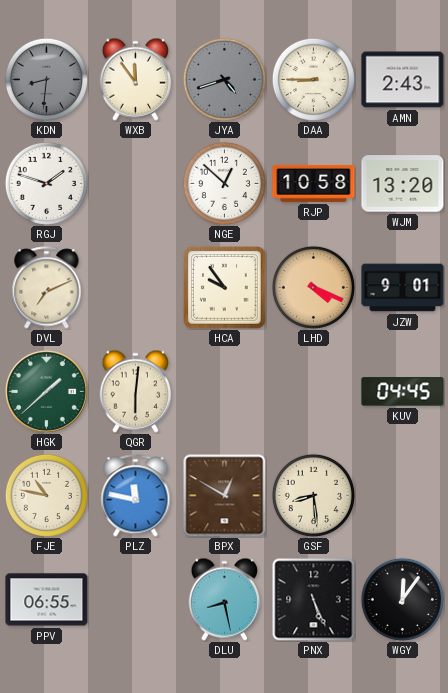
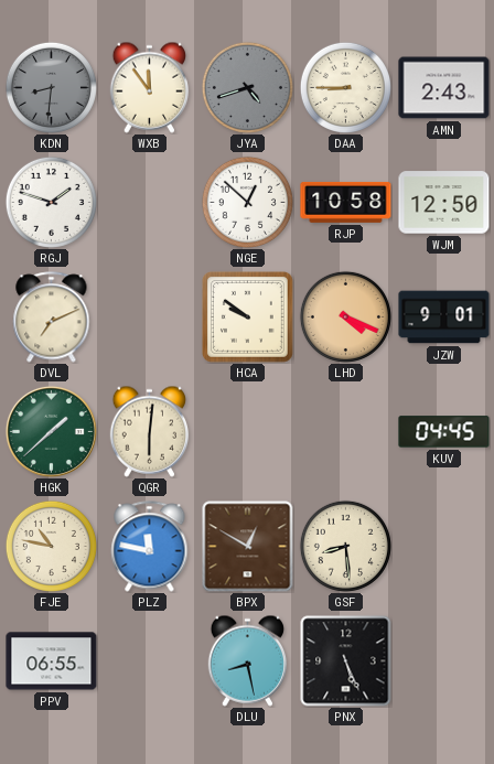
WJM: 13:20 -> 12:50 (444, 203)
HCA: 9:54 -> 9:51 (248, 318)
WGY: 12:06 -> none (402, 599)
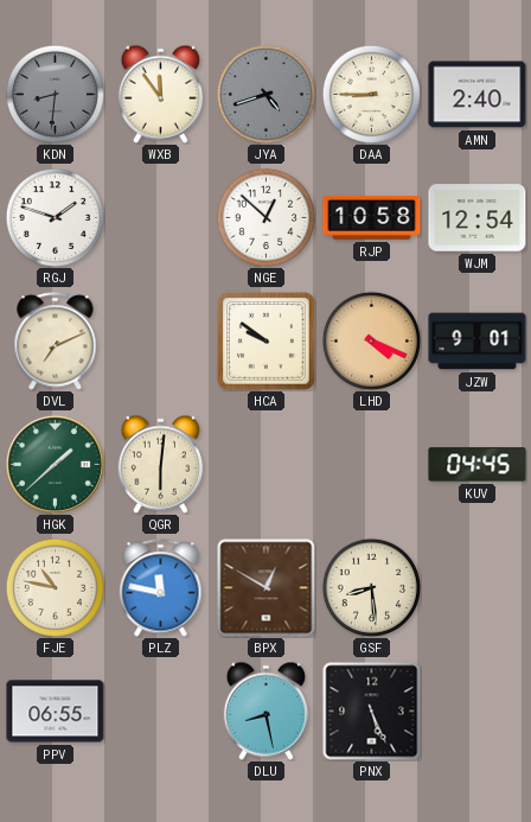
AMN: 2:43 -> 2:40 (478, 95)
WJM: 12:50 -> 12:54 (478, 218)
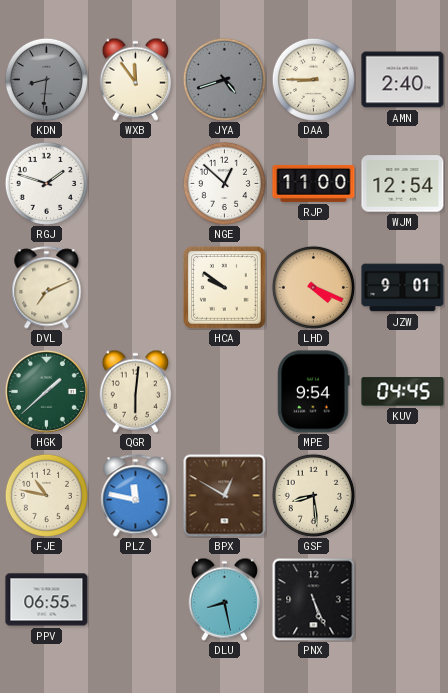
RJP: 10:58 -> 11:00 (314, 183)
MPE: none -> 9:54 (314, 392)
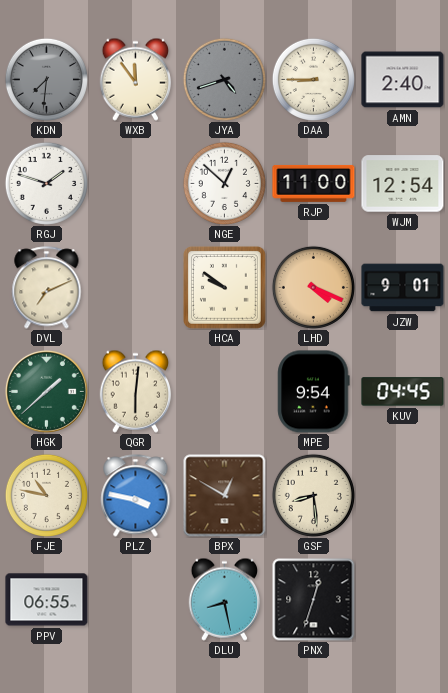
KDN: 8:31 -> 7:31 (46, 79)
PLZ: 11:47 -> 3:47 (136, 496)
PNX: 5:26 -> 12:33 (314, 600)
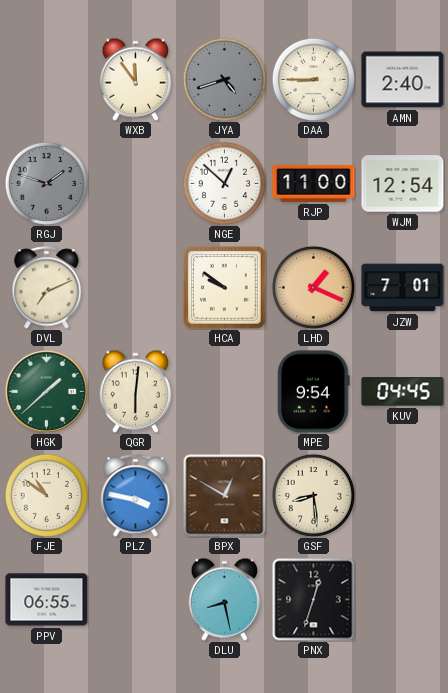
KDN: 7:31 -> none (46, 79)
RGJ dial: white -> grey (46, 183)
LHD: 4:19 -> 1:19 (313, 287)
JZW: 9:01 -> 7:01 (403, 288)
FJE: 10:47 -> 10:51 (46, 495)
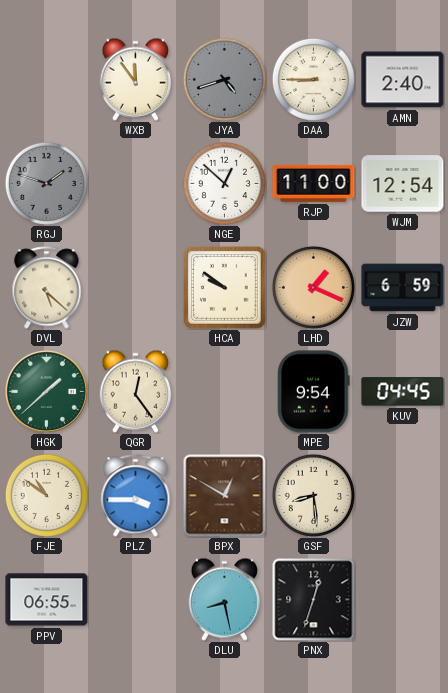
DVL: 7:11 -> 5:22 (47, 288)
JZW: 7:01 -> 6:59 (403, 288)
QGR: 6:01 -> 12:24 (136, 391)
PLZ: 3:47 -> 3:45 (136, 496)
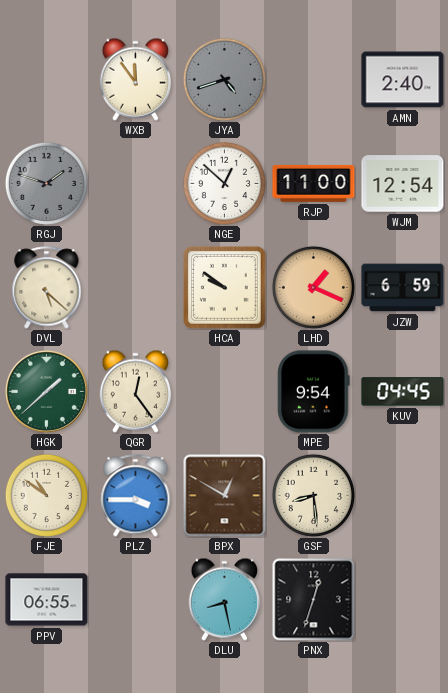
DAA: 8:45 -> none (313, 79)
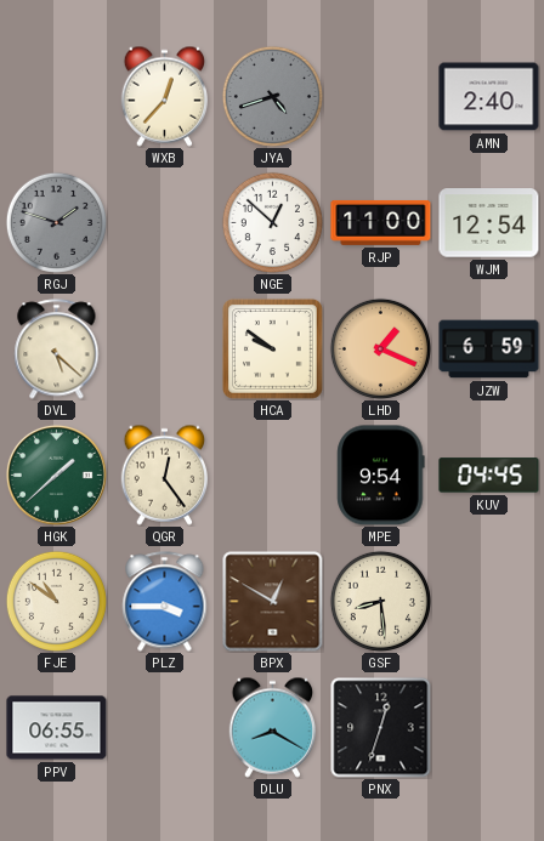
WXB: 11:54 -> 12:37 (165, 96)
DLU: 8:28 -> 8:20 (273, 727)
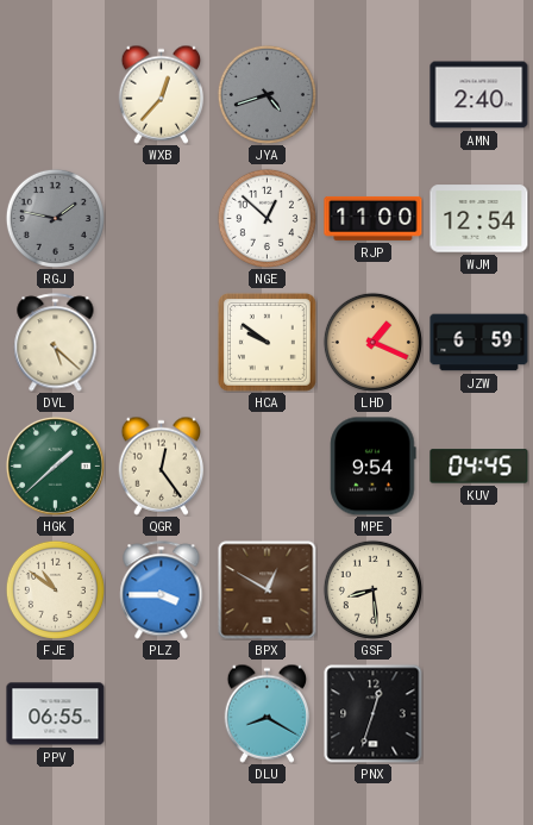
RGJ: 1:48 -> 1:47 (55, 218)
